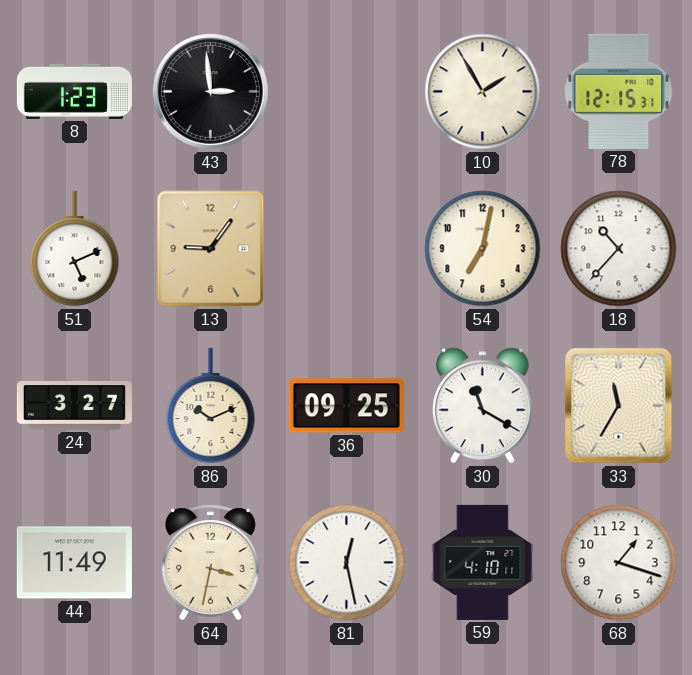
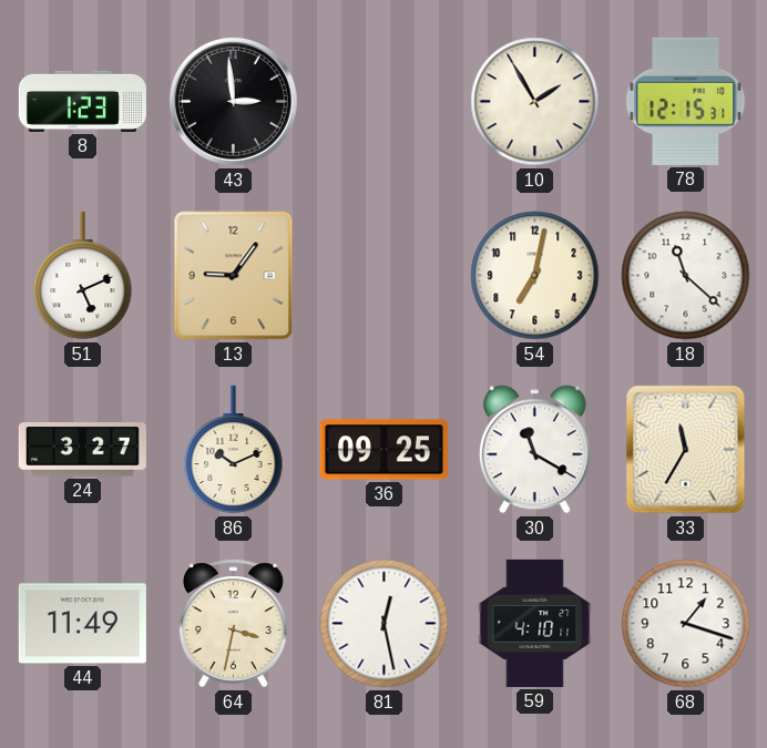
18: 10:37 -> 11:22 (686, 276)
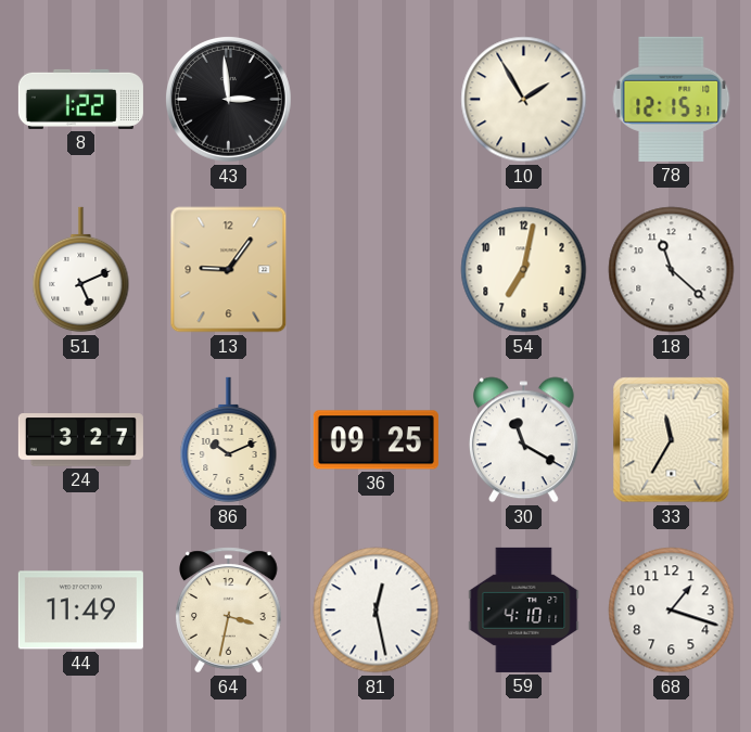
8: 1:23 -> 1:22 (80, 99)
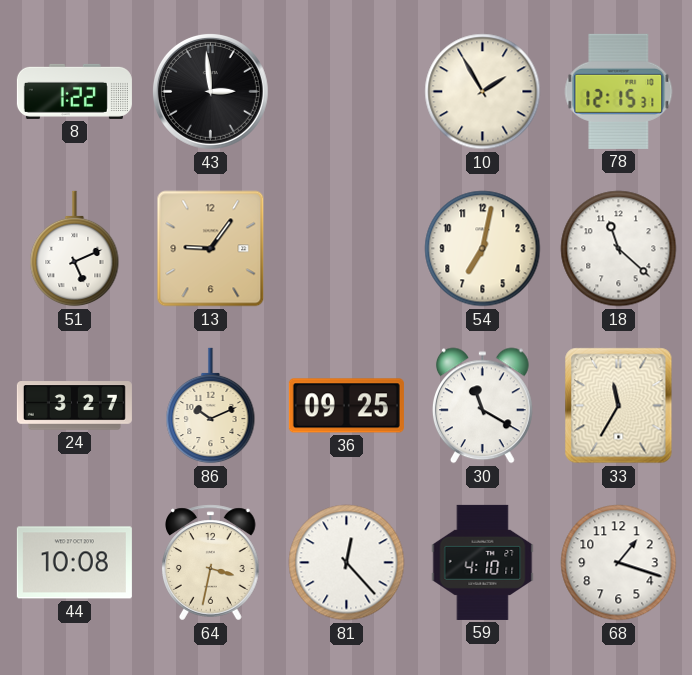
44: 11:49 -> 10:08 (74, 563)
81: 12:28 -> 12:23 (347, 563)
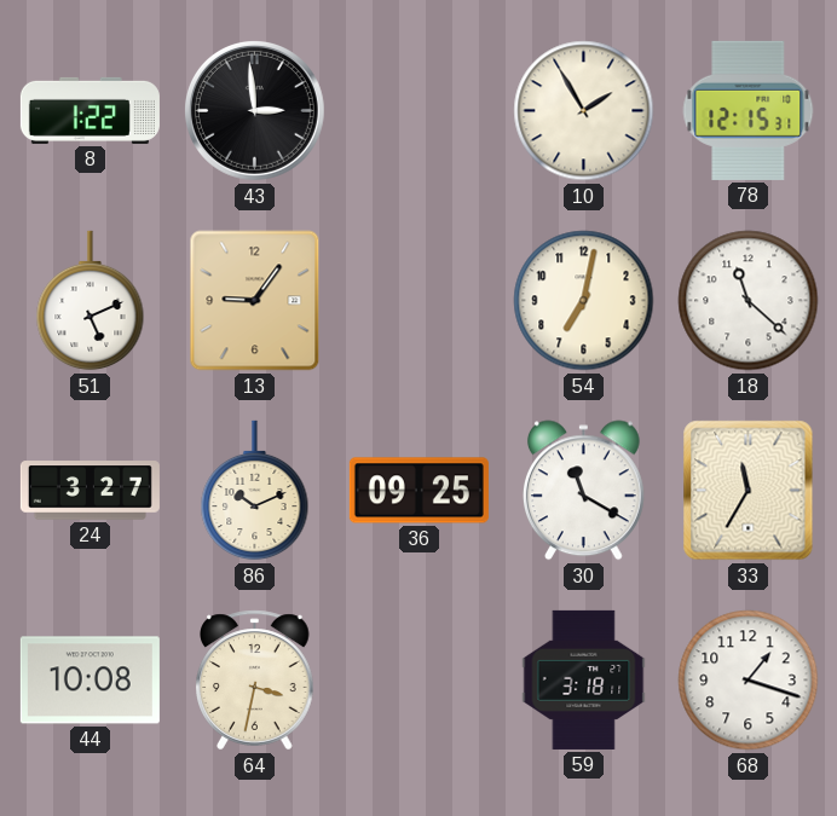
81: 12:23 -> none (347, 563)
59: 4:10 -> 3:18 (584, 679)
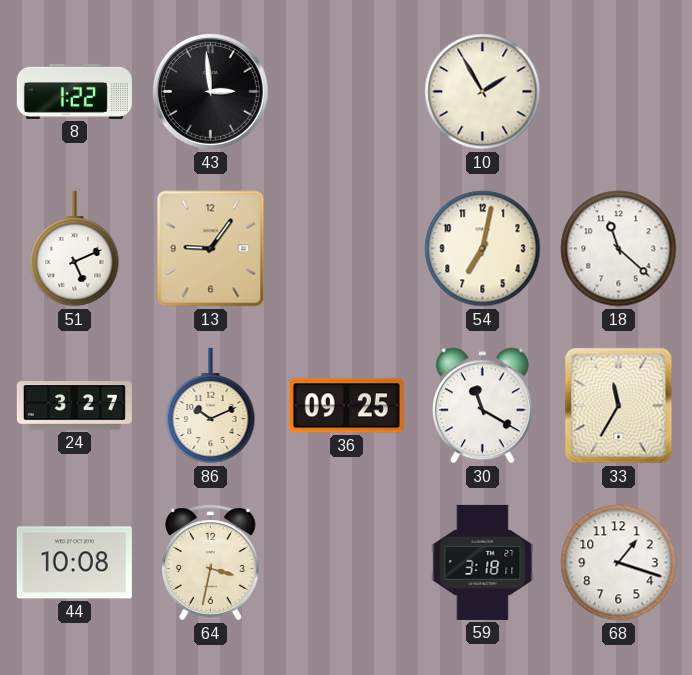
78: 12:15 -> none (749, 110)
